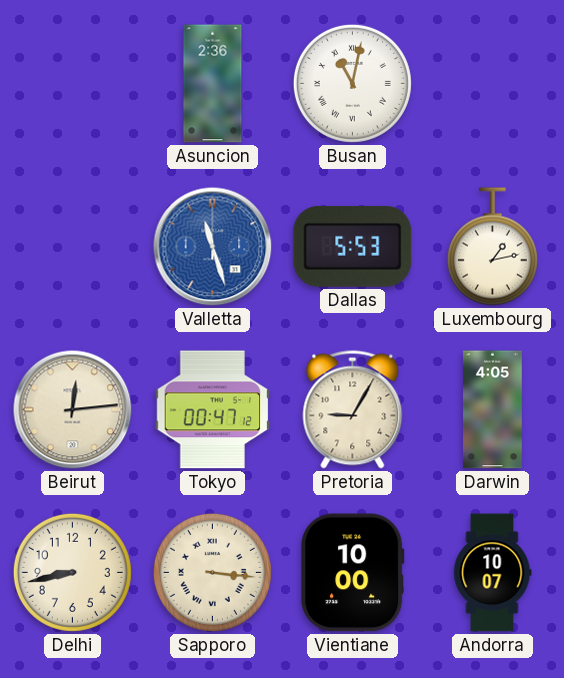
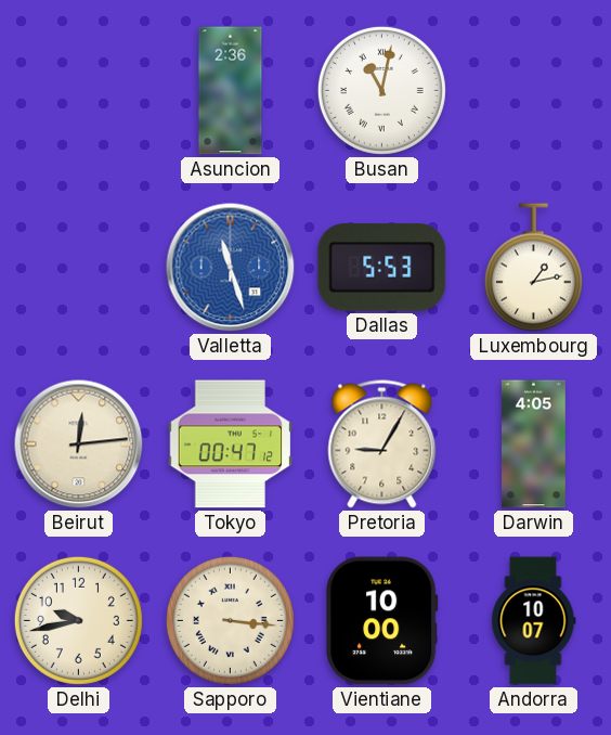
Delhi: 8:43 -> 9:43 (78, 620)
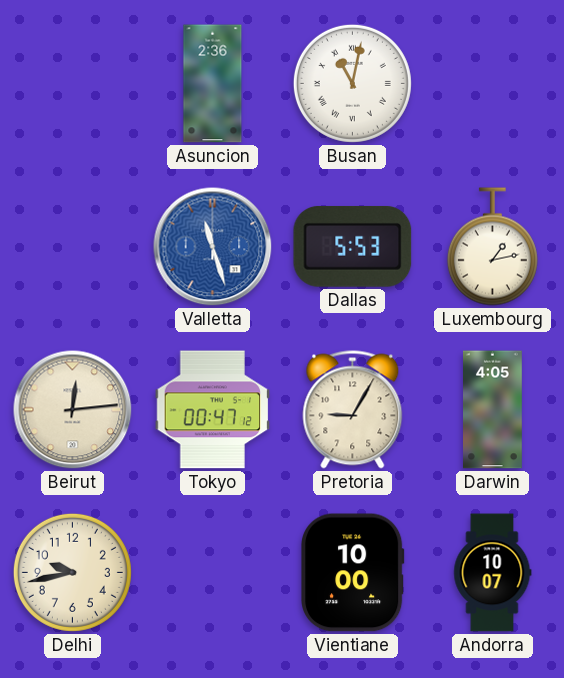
Sapporo: 3:16 -> none (230, 620)
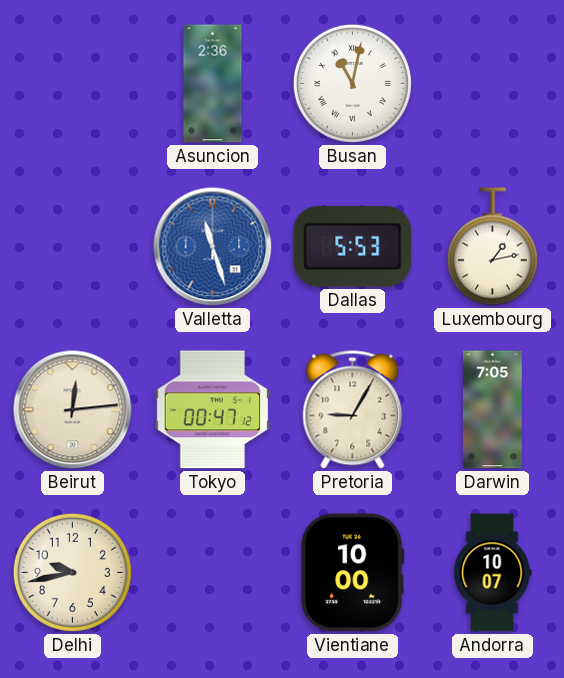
Darwin: 4:05 -> 7:05 (493, 410)
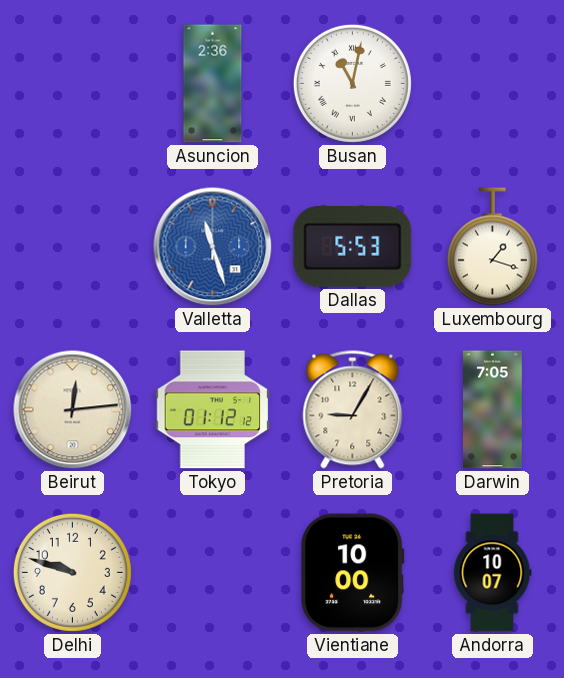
Luxembourg: 1:13 -> 1:18 (492, 247)
Tokyo: 00:47 -> 01:12 (213, 410)
Delhi: 9:43 -> 9:48 (72, 572)
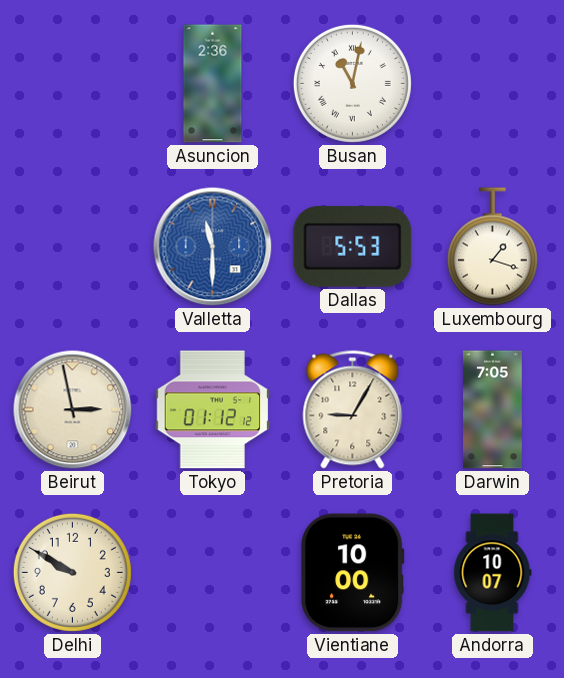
Valletta: 11:27 -> 11:30 (213, 247)
Beirut: 12:14 -> 2:58 (73, 410)
Delhi: 9:48 -> 9:50 (72, 572)
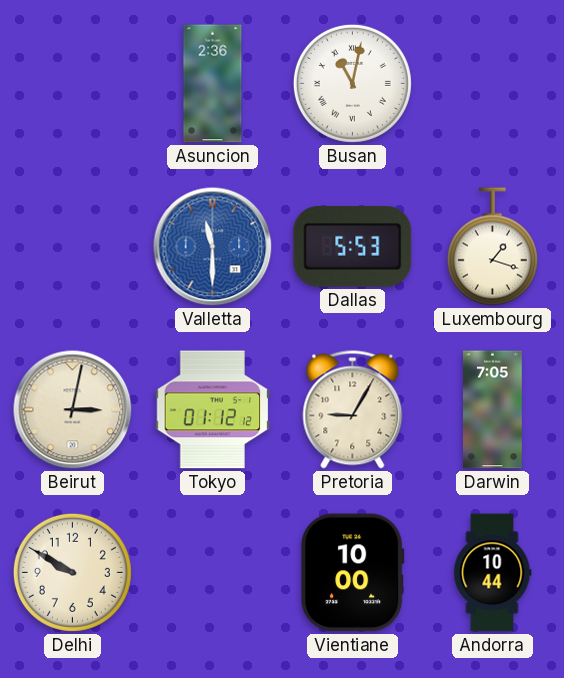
Beirut: 2:58 -> 3:02 (73, 410)
Andorra: 10:07 -> 10:44 (493, 573)
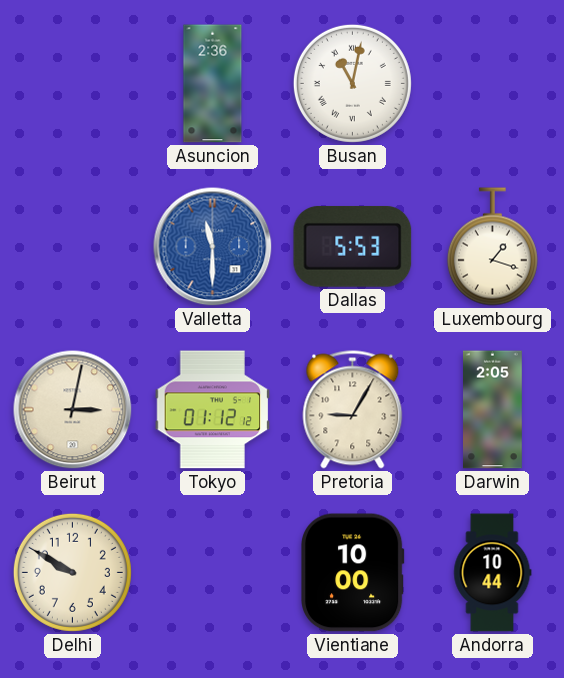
Darwin: 7:05 -> 2:05 (493, 410)
